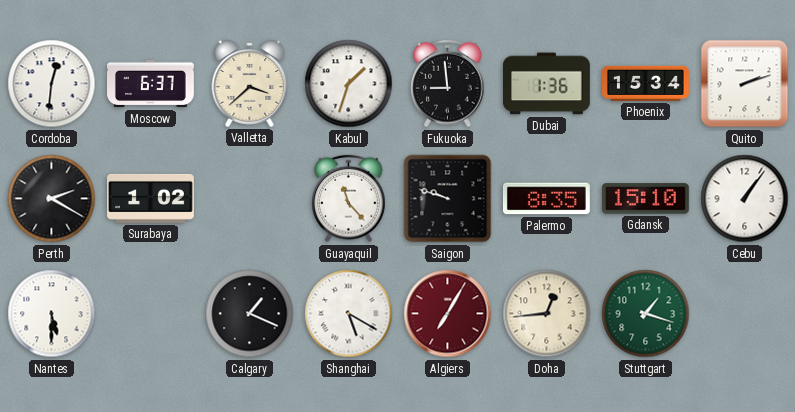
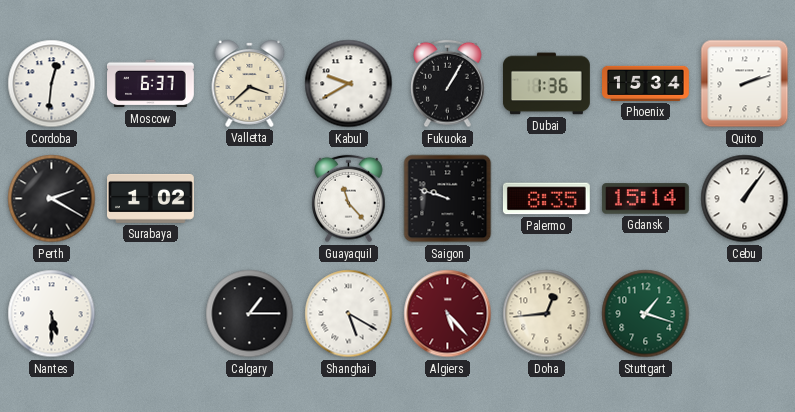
Kabul: 1:33 -> 9:40 (349, 84)
Fukuoka: 8:59 -> 1:05 (448, 84)
Gdansk: 15:10 -> 15:14 (645, 199)
Calgary: 1:19 -> 1:15 (250, 314)
Algiers: 7:05 -> 5:23 (448, 314)
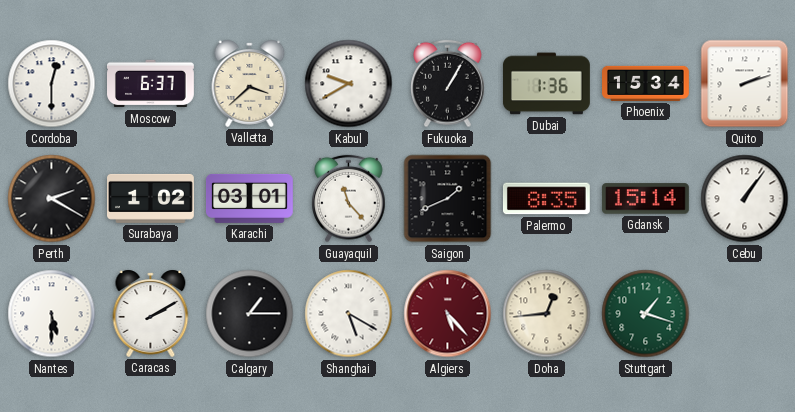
Cordoba: 12:31 -> 12:30 (52, 84)
Karachi: none -> 03:01 (249, 198)
Saigon: 9:48 -> 1:41 (448, 199)
Caracas: none -> 2:10 (151, 313)
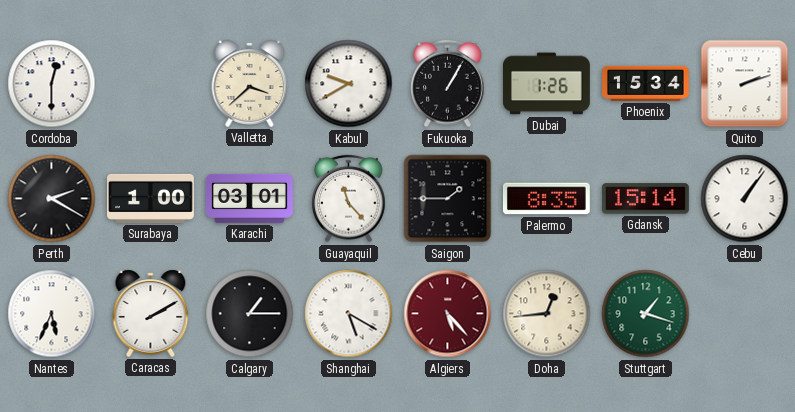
Moscow: 6:37 -> none (151, 84)
Dubai: 1:36 -> 1:26 (546, 84)
Surabaya: 1:02 -> 1:00 (151, 198)
Saigon: 1:41 -> 1:45 (448, 199)
Nantes: 5:30 -> 5:34 (52, 314)
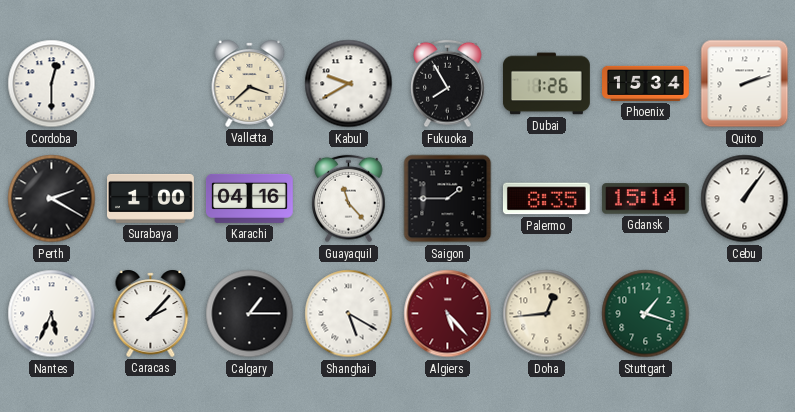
Fukuoka: 1:05 -> 7:55 (448, 84)
Karachi: 03:01 -> 04:16 (249, 198)
Caracas: 2:10 -> 2:07 (151, 313)
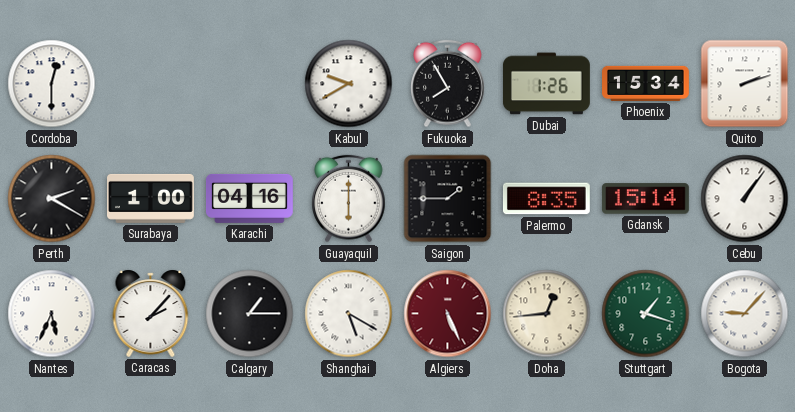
Valletta: 3:38 -> none (250, 83)
Guayaquil: 11:23 -> 6:00 (349, 199)
Algiers: 5:23 -> 5:26 (448, 314)
Bogota: none -> 9:07 (745, 314)
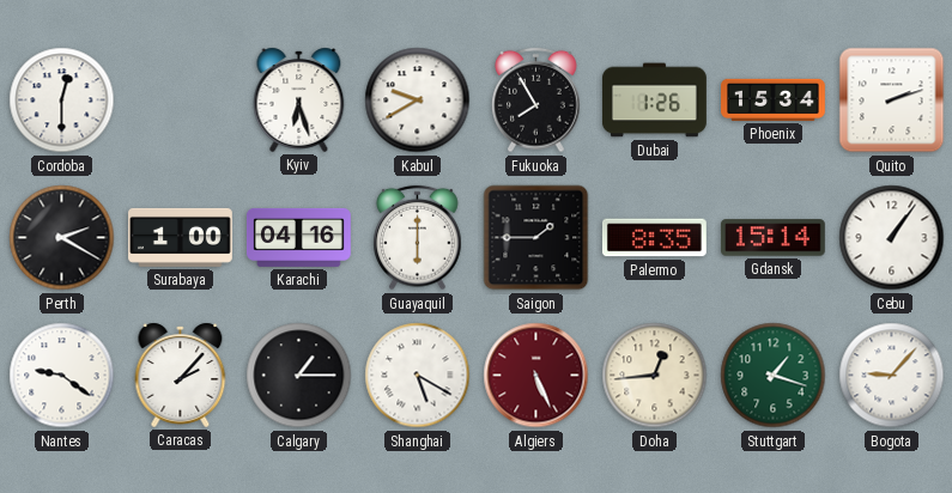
Kyiv: none -> 6:27 (299, 99)
Nantes: 5:34 -> 9:21 (62, 376)
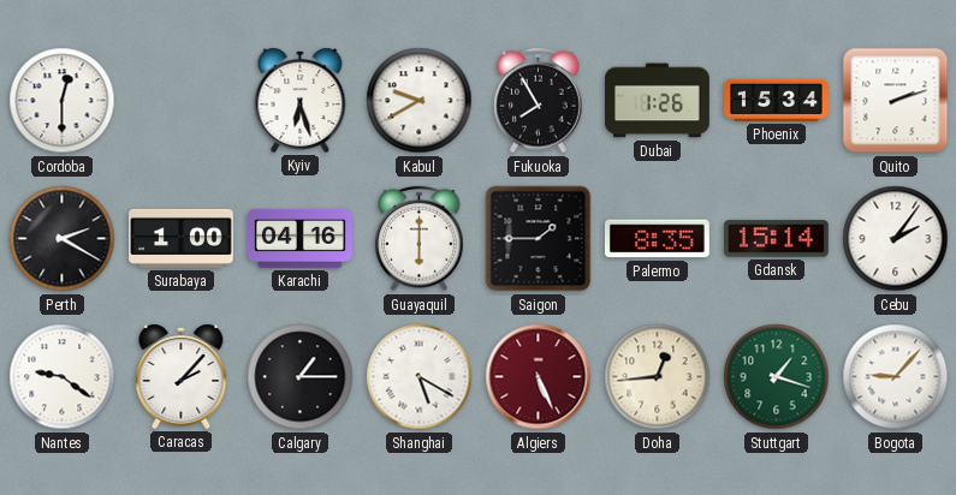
Cebu: 1:06 -> 2:06 (896, 239)
